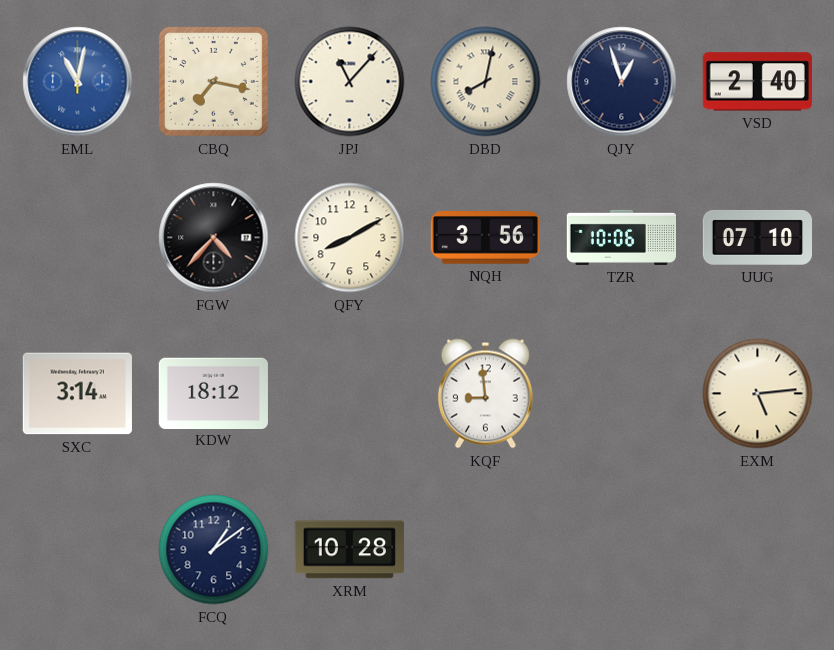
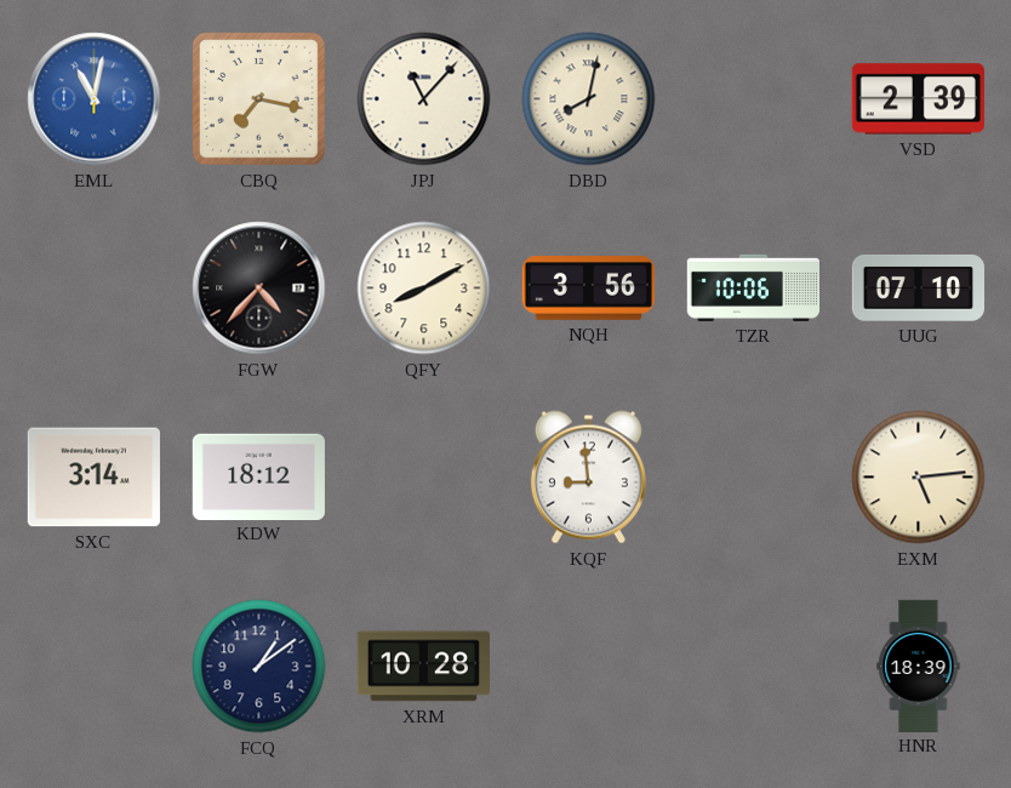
QJY: 12:57 -> none (622, 82)
VSD: 2:40 -> 2:39 (918, 99)
HNR: none -> 18:39 (919, 666)
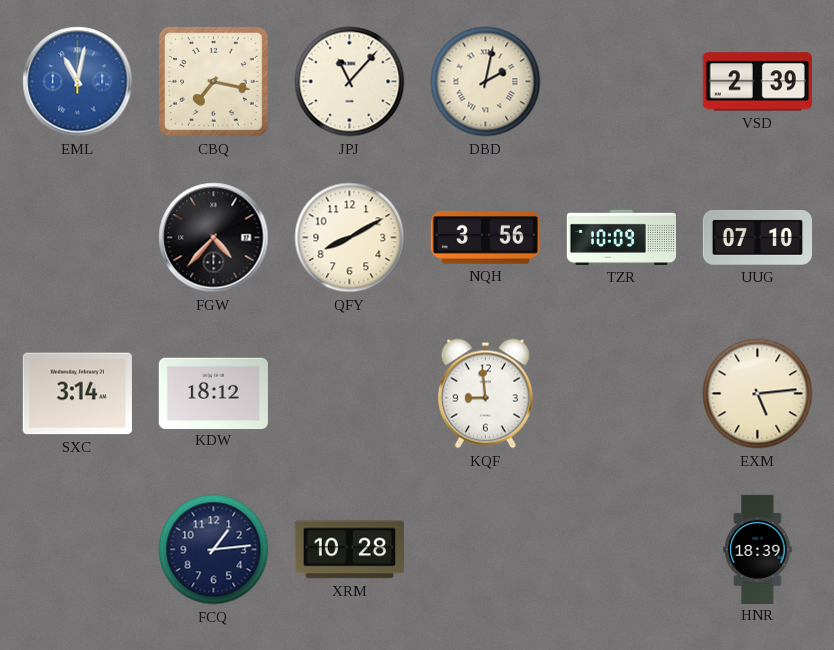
DBD: 8:02 -> 2:02 (486, 82)
TZR: 10:06 -> 10:09 (621, 237)
FCQ: 1:09 -> 1:14 (214, 550)
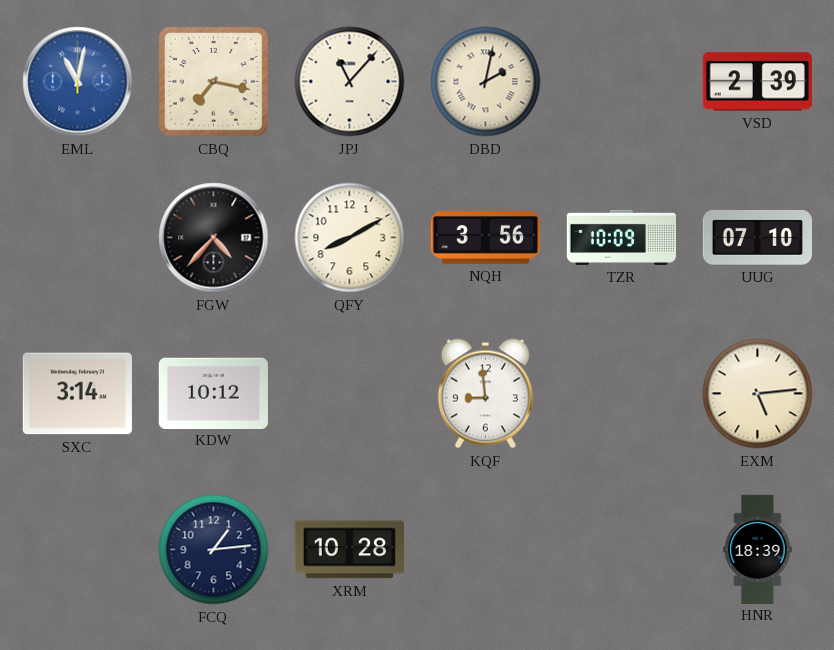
KDW: 18:12 -> 10:12 (213, 393)
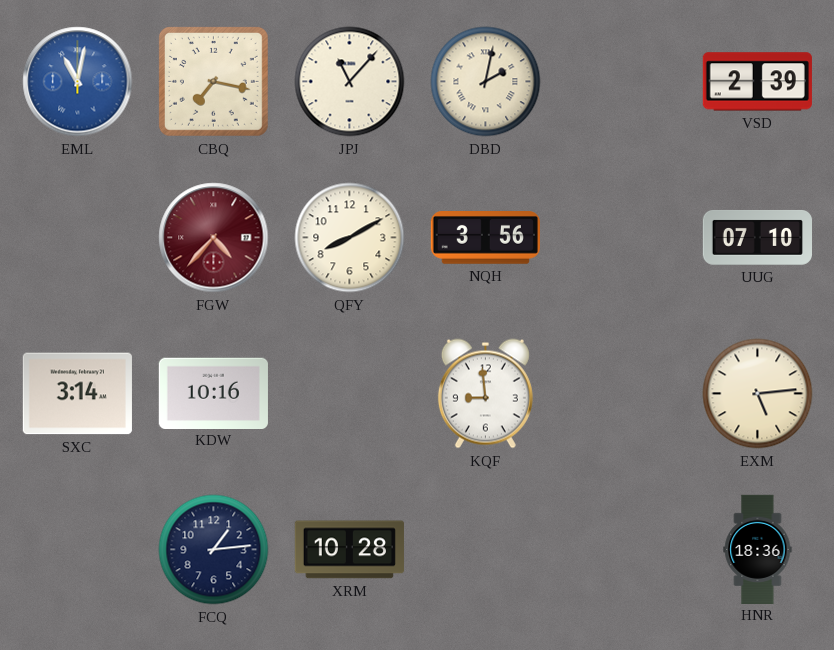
FGW dial: black -> burgundy (214, 238)
TZR: 10:09 -> none (621, 237)
KDW: 10:12 -> 10:16 (213, 393)
HNR: 18:39 -> 18:36 (758, 549)
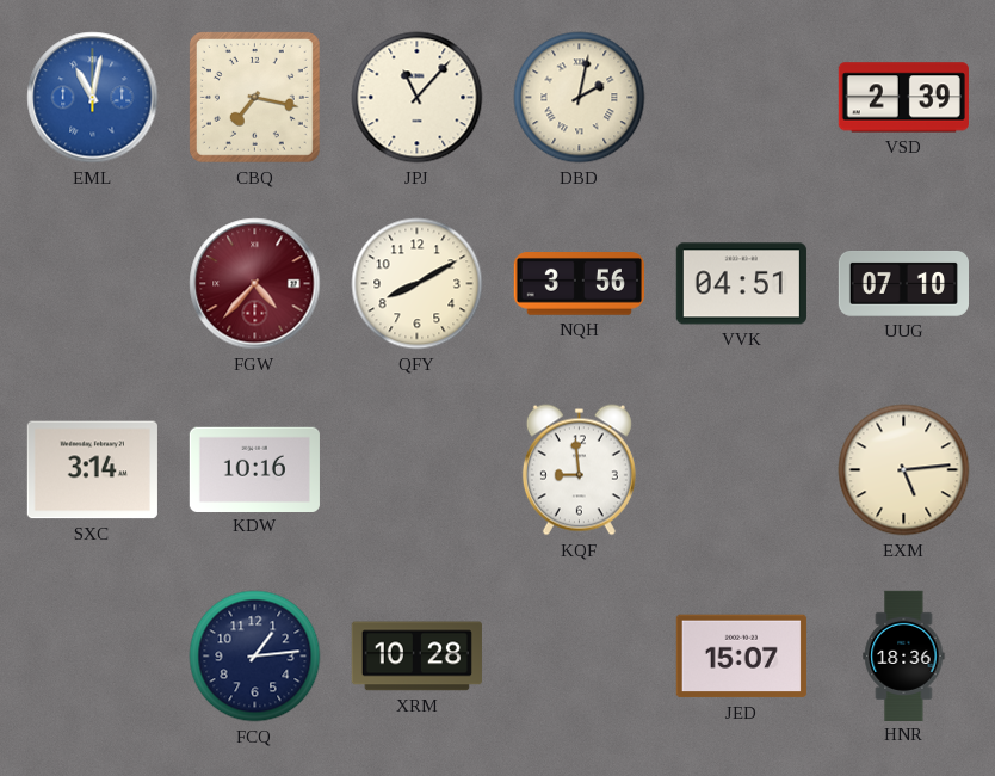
VVK: none -> 04:51 (741, 284)
JED: none -> 15:07 (741, 657)
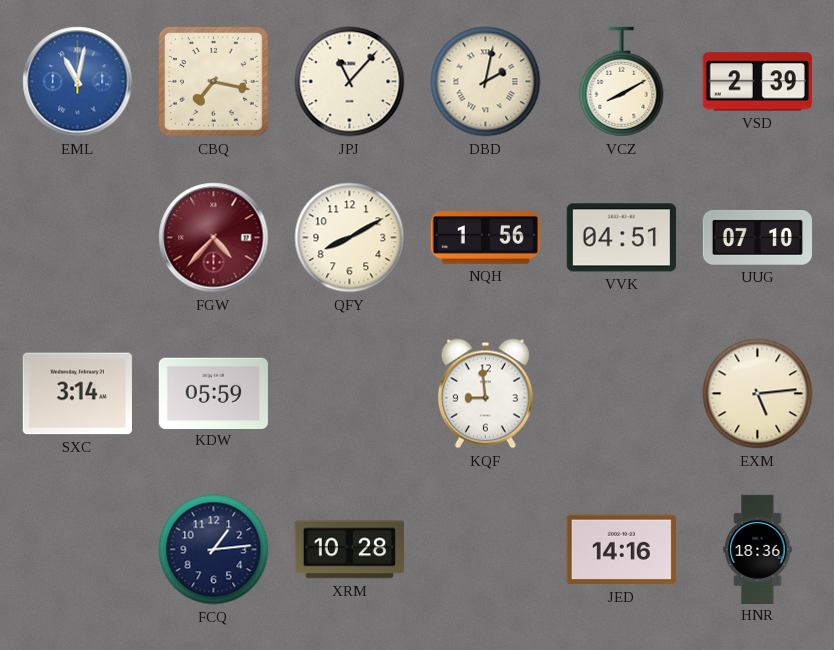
VCZ: none -> 8:10 (622, 82)
NQH: 3:56 -> 1:56 (485, 238)
KDW: 10:16 -> 05:59 (213, 393)
JED: 15:07 -> 14:16 (621, 550)
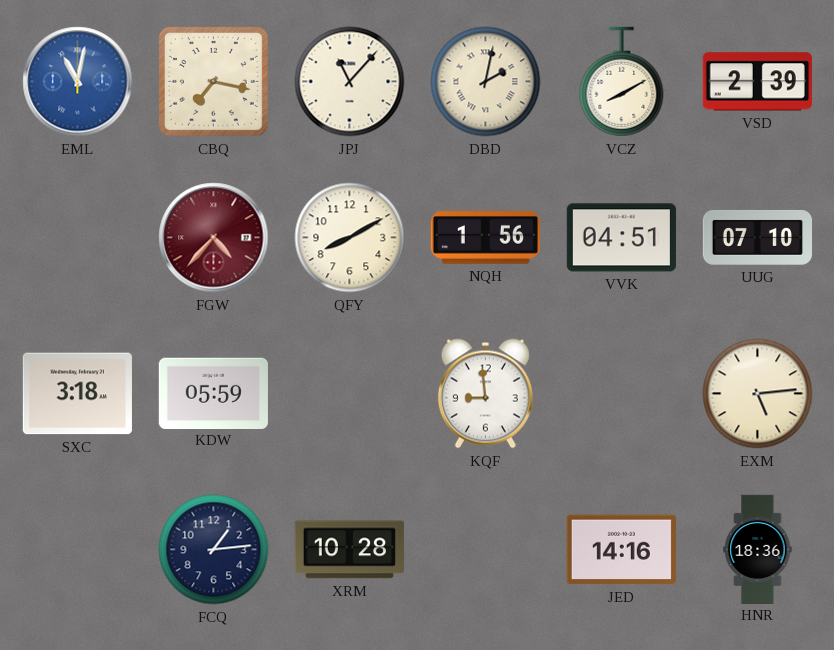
SXC: 3:14 -> 3:18 (77, 394)
